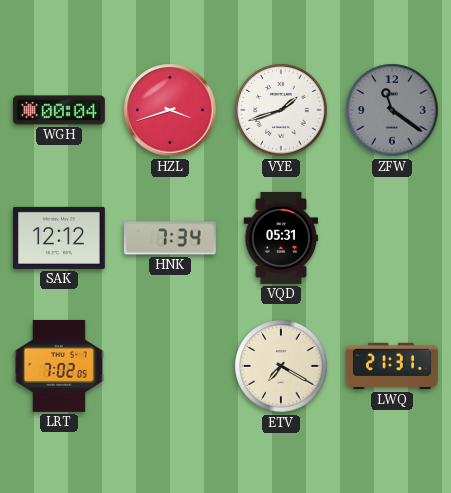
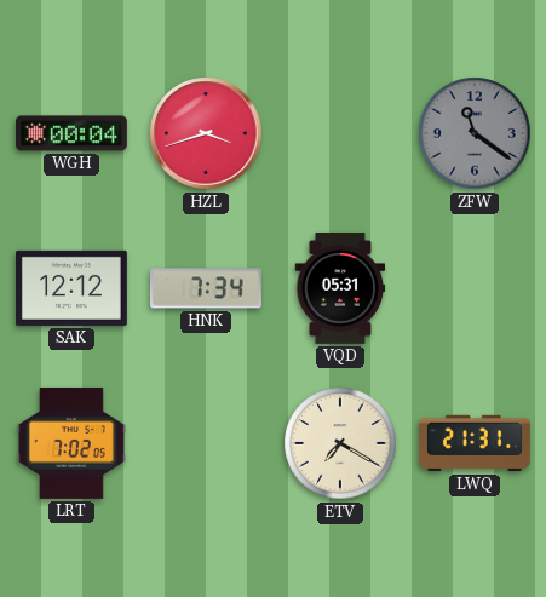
VYE: 1:42 -> none (281, 110)
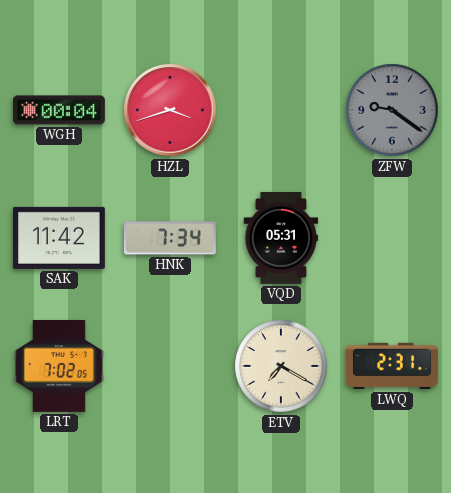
ZFW: 11:21 -> 9:21 (392, 110)
SAK: 12:12 -> 11:42 (59, 238)
LWQ: 21:31 -> 2:31 (392, 366)
